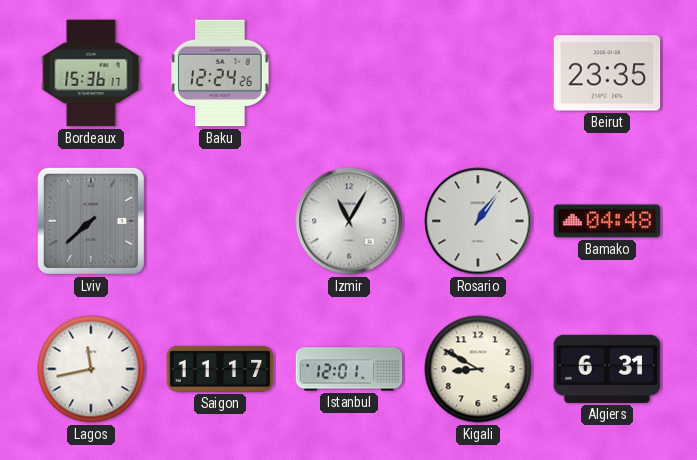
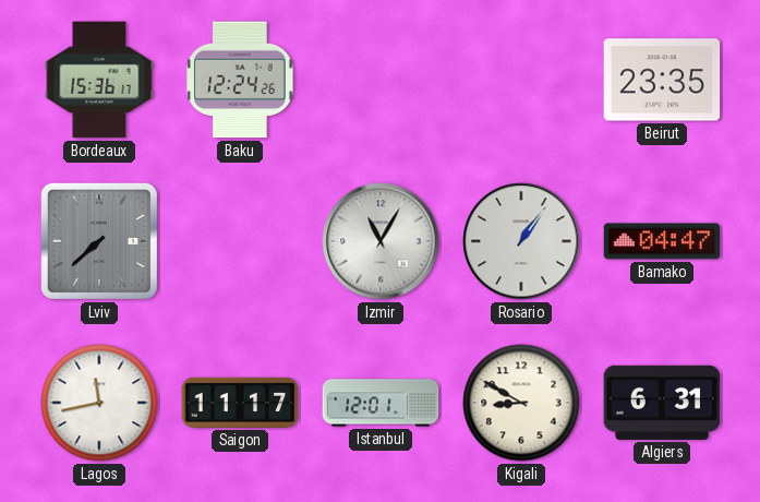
Bamako: 04:48 -> 04:47 (662, 241)
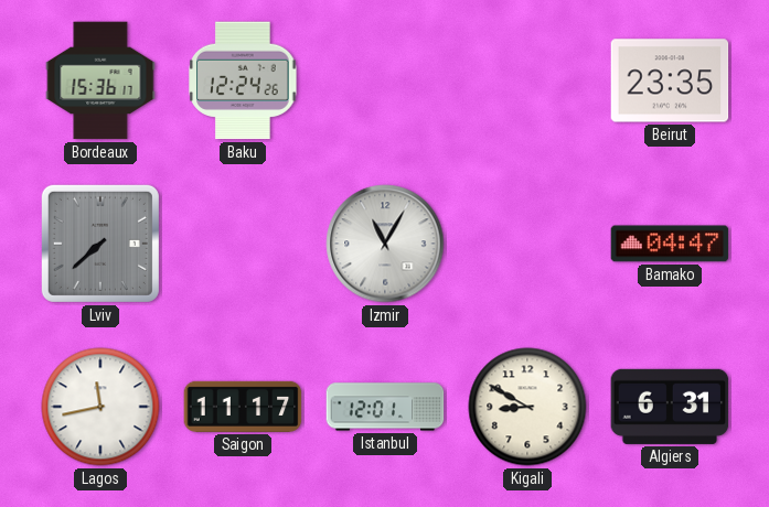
Rosario: 1:06 -> none (521, 241)
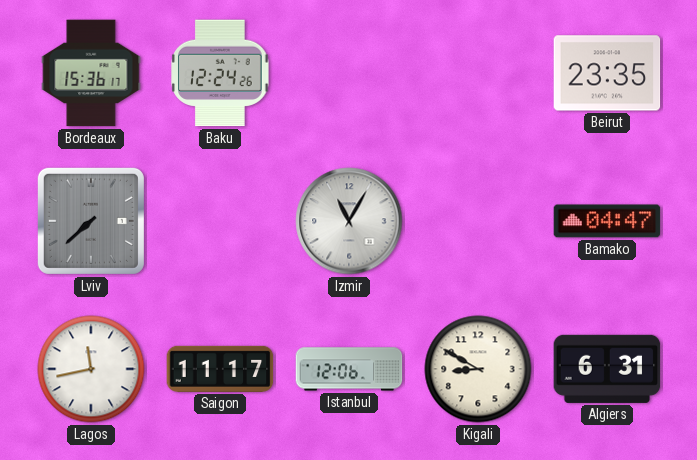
Istanbul: 12:01 -> 12:06 (349, 369)
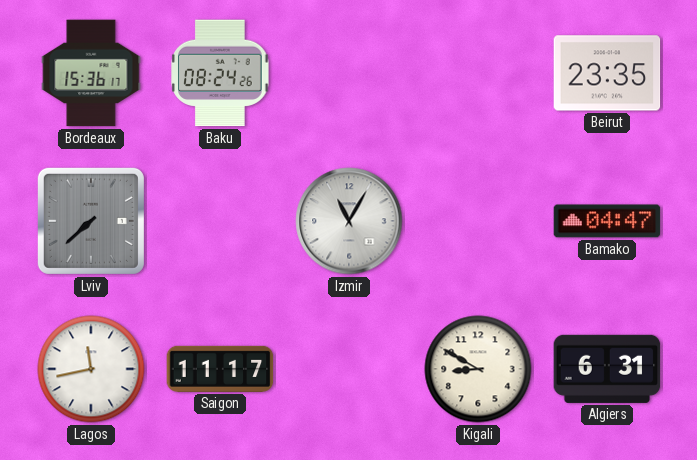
Baku: 12:24 -> 08:24 (220, 73)
Istanbul: 12:06 -> none (349, 369)
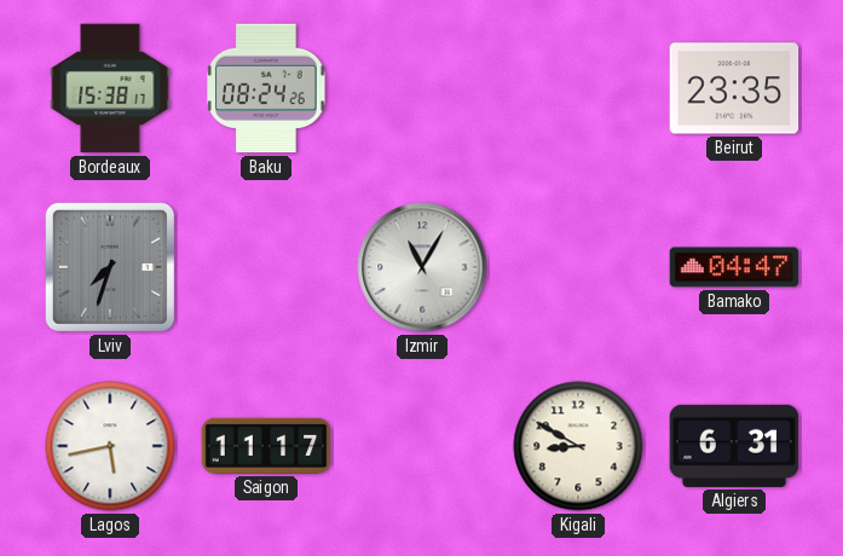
Bordeaux: 15:36 -> 15:38 (110, 88)
Lviv: 7:38 -> 7:33 (110, 267)
Lagos: 11:43 -> 5:43 (110, 446)
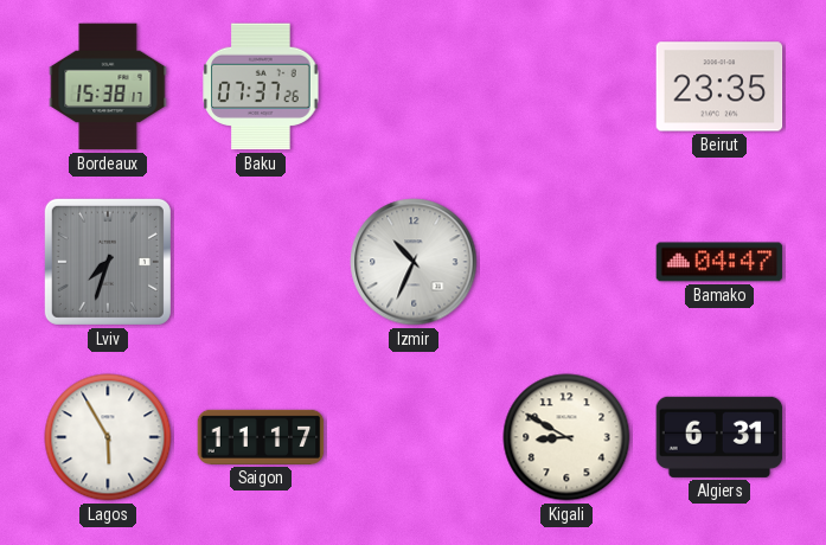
Baku: 08:24 -> 07:37 (261, 86)
Izmir: 11:05 -> 10:34 (414, 262)
Lagos: 5:43 -> 5:55 (108, 437)
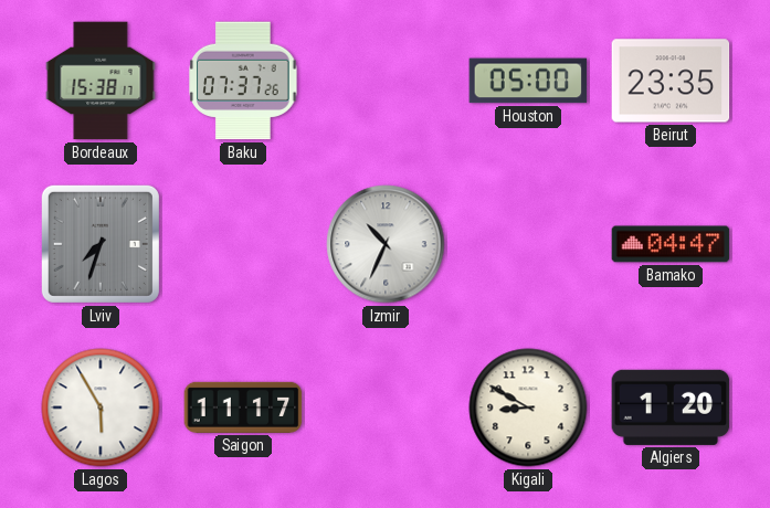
Houston: none -> 05:00 (528, 81)
Algiers: 6:31 -> 1:20 (671, 408)
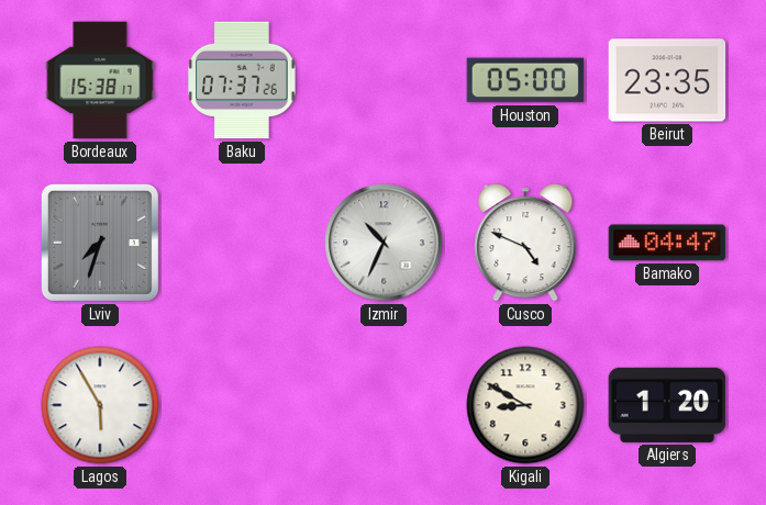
Cusco: none -> 4:49 (525, 243)
Saigon: 11:17 -> none (243, 408)
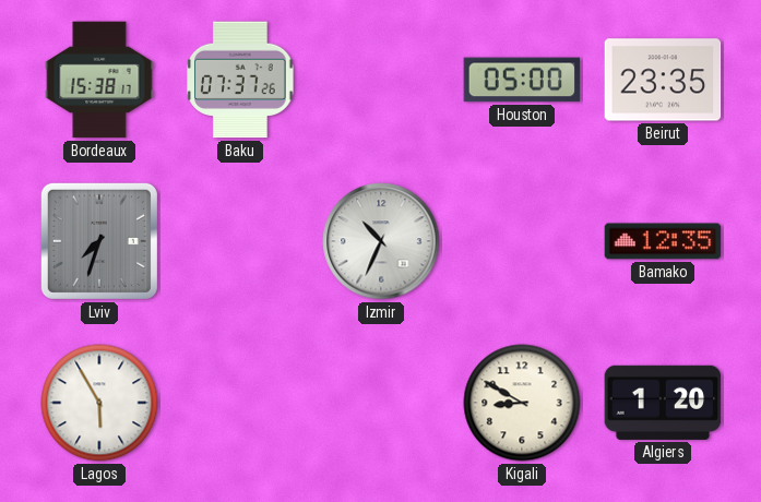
Cusco: 4:49 -> none (525, 243)
Bamako: 04:47 -> 12:35 (663, 241)
